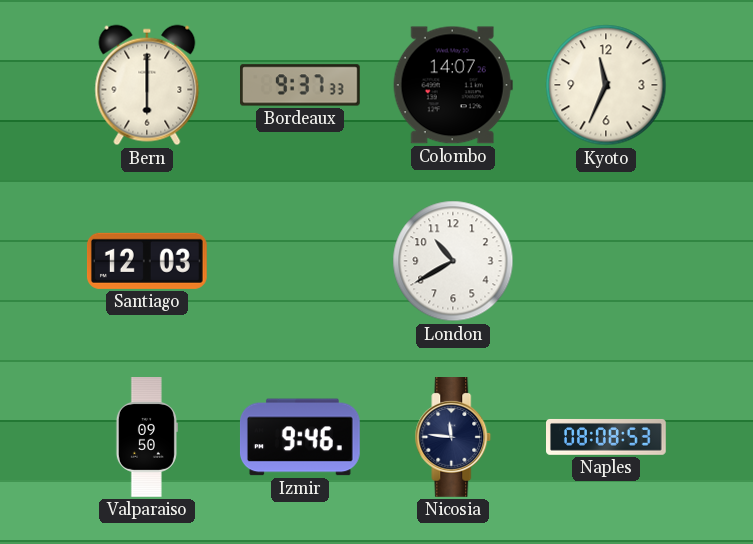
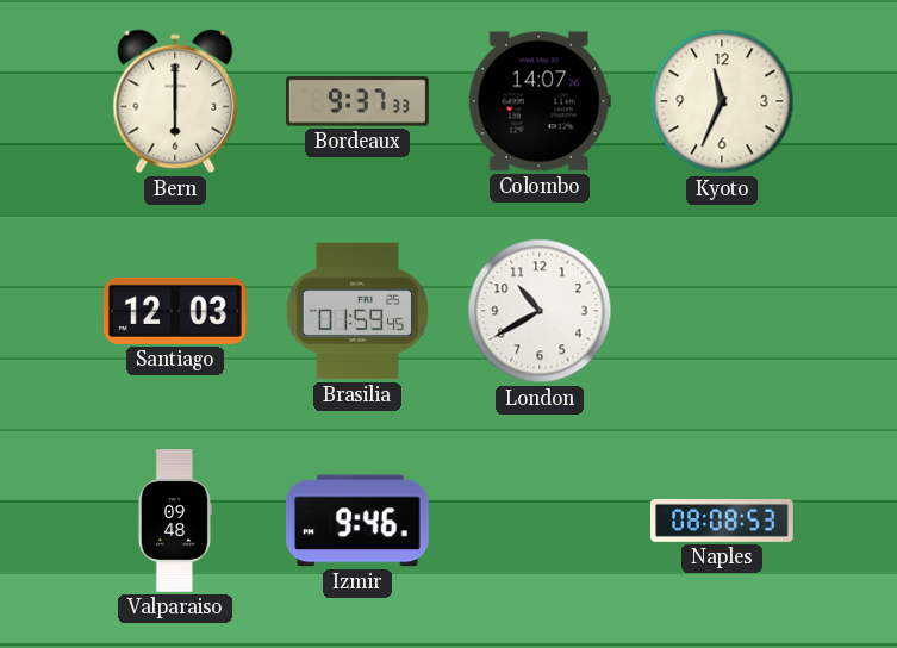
Brasilia: none -> 01:59 (357, 311)
Valparaiso: 09:50 -> 09:48 (175, 522)
Nicosia: 11:46 -> none (453, 438)
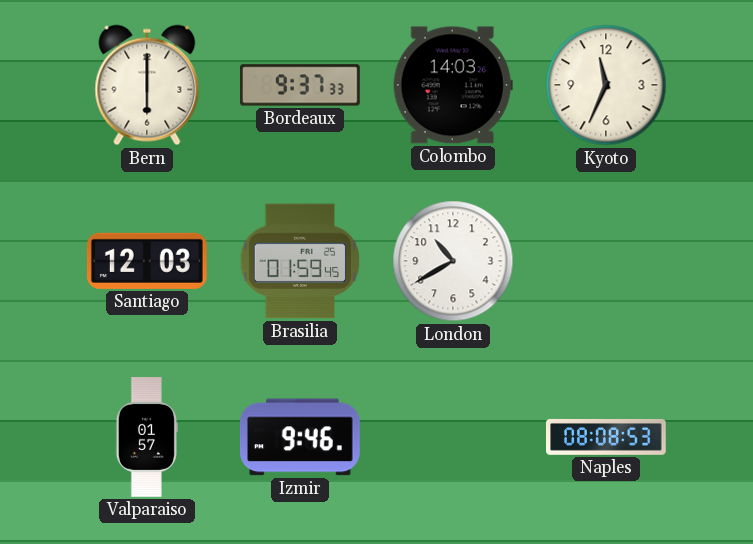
Colombo: 14:07 -> 14:03 (453, 85)
Valparaiso: 09:48 -> 01:57 (147, 438)
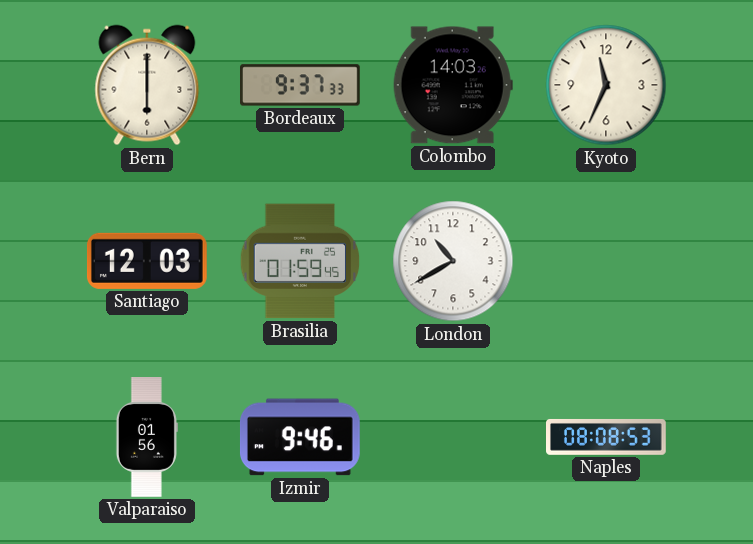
Valparaiso: 01:57 -> 01:56 (147, 438)
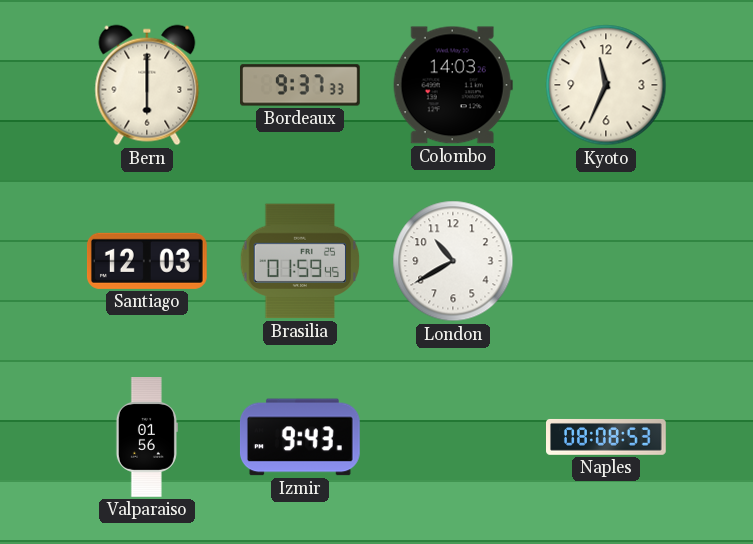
Izmir: 9:46 -> 9:43 (300, 437)
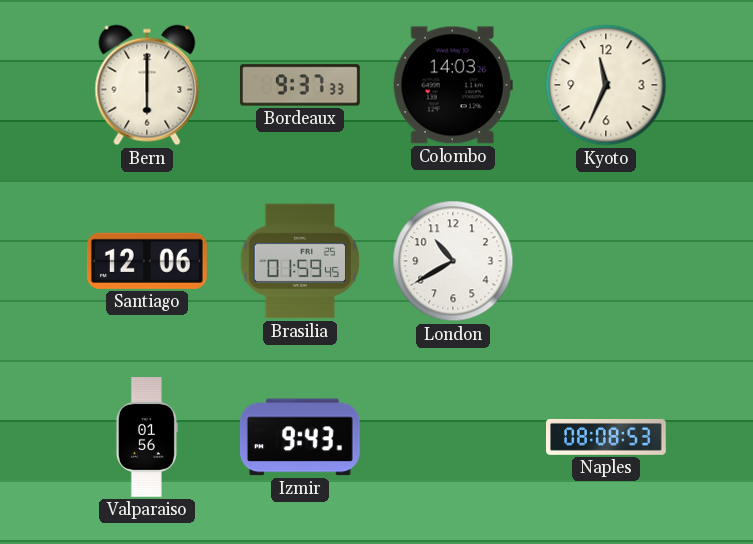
Santiago: 12:03 -> 12:06 (147, 261)
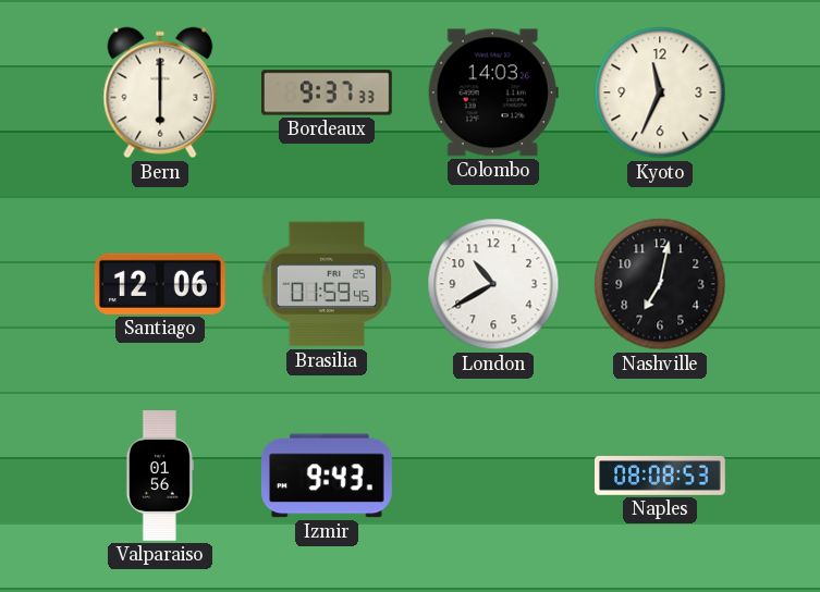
Nashville: none -> 7:02 (660, 284)
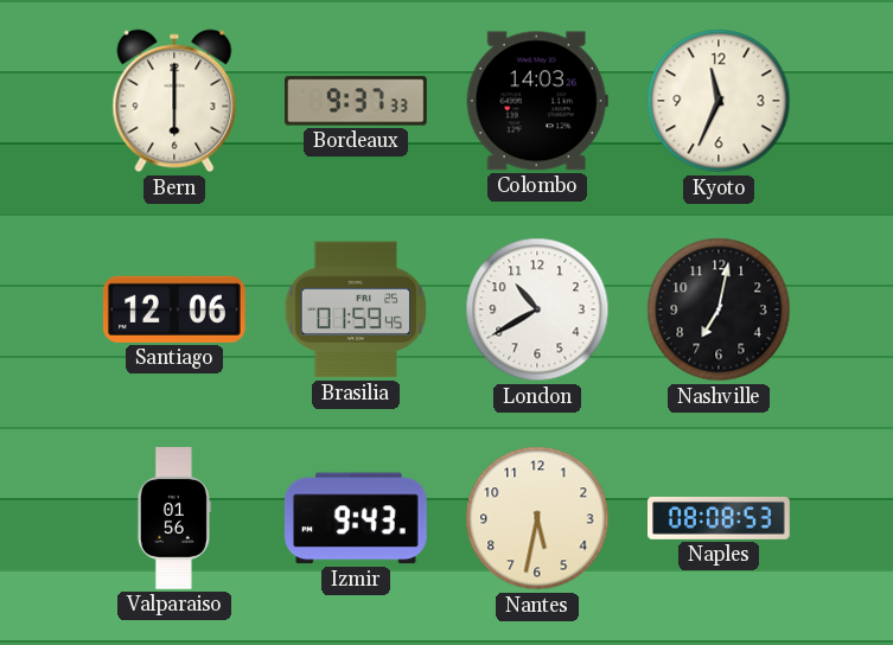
Nantes: none -> 5:32 (537, 518)
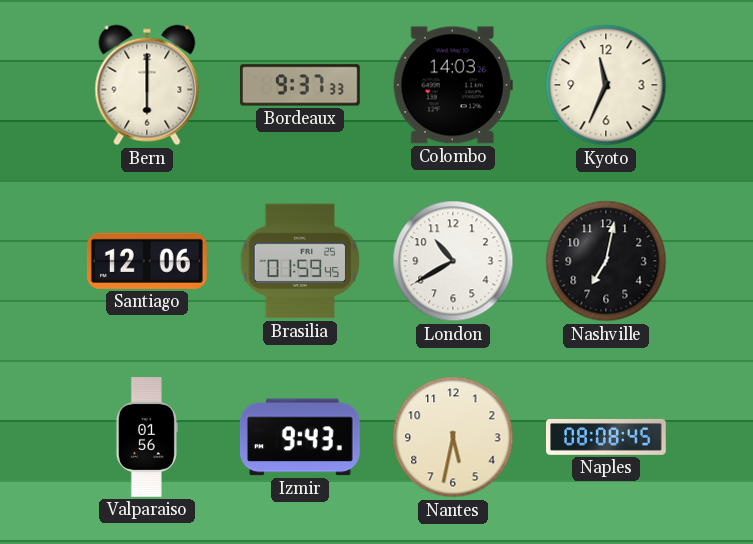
Naples: 08:08:53 -> 08:08:45 (607, 437)
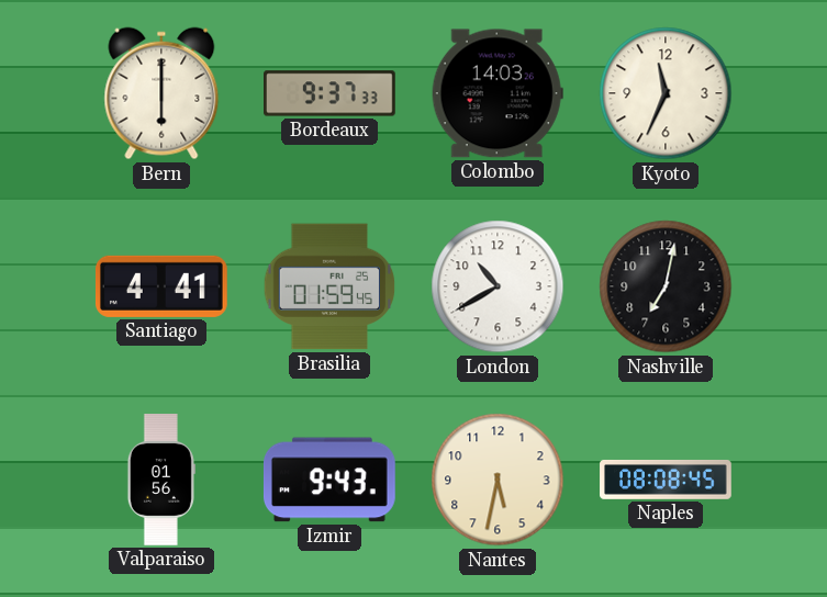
Santiago: 12:06 -> 4:41 (161, 286)
